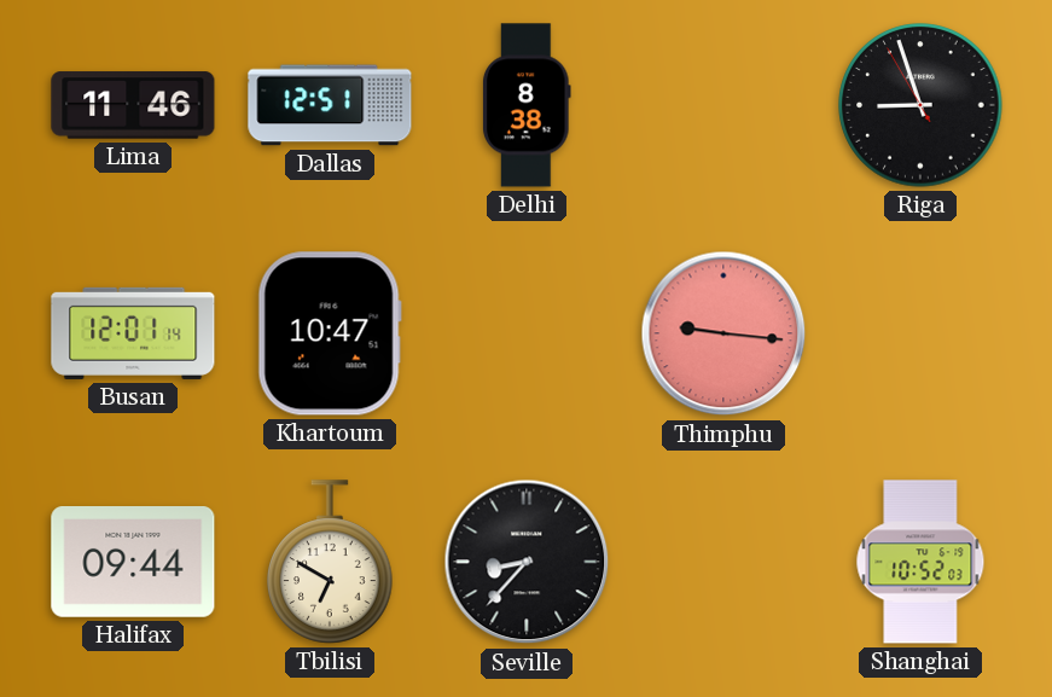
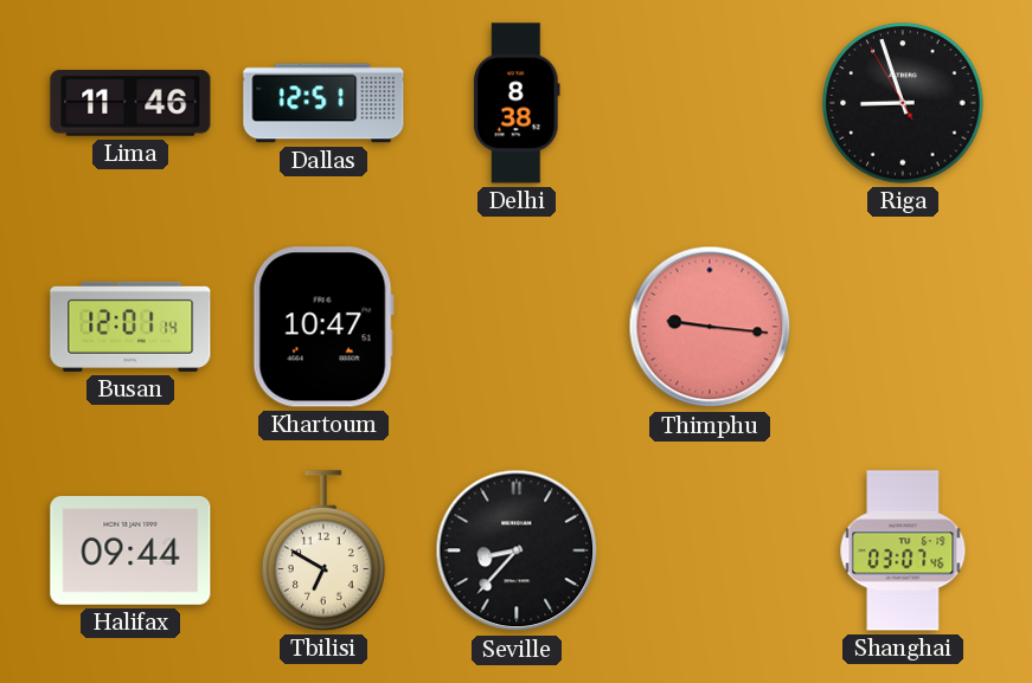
Shanghai: 10:52 -> 03:07 (903, 550)
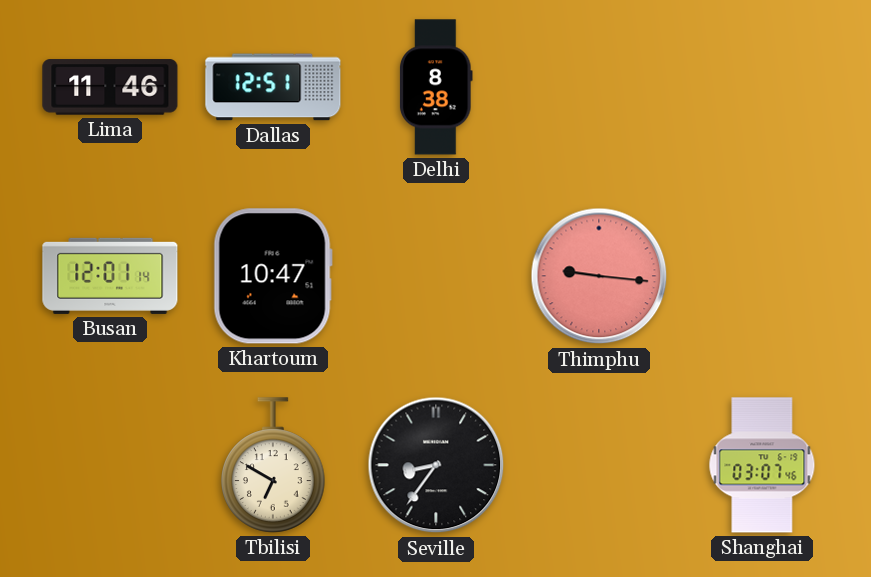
Riga: 8:56 -> none (903, 103)
Halifax: 09:44 -> none (130, 552)
Seville: 8:37 -> 8:36 (436, 465)
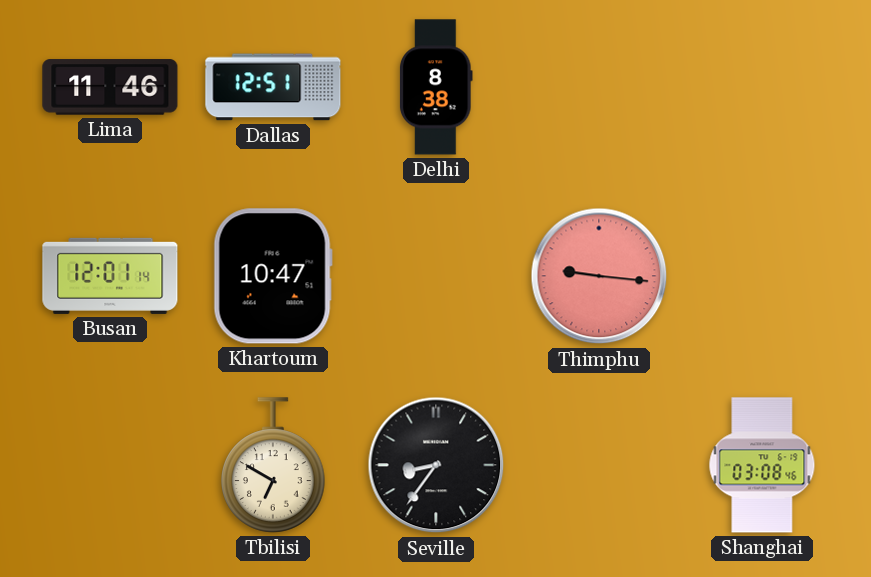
Shanghai: 03:07 -> 03:08 (762, 465)
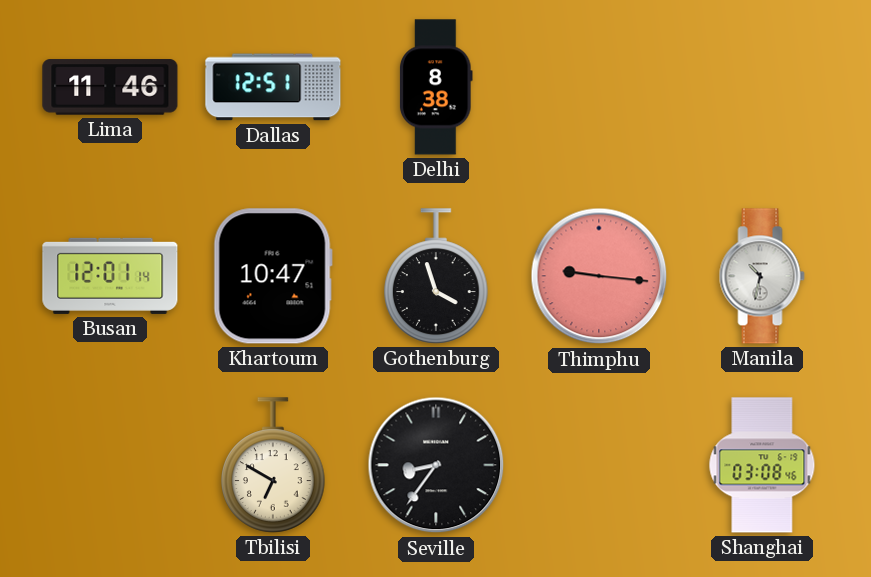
Gothenburg: none -> 3:57 (436, 276)
Manila: none -> 10:32 (762, 276)
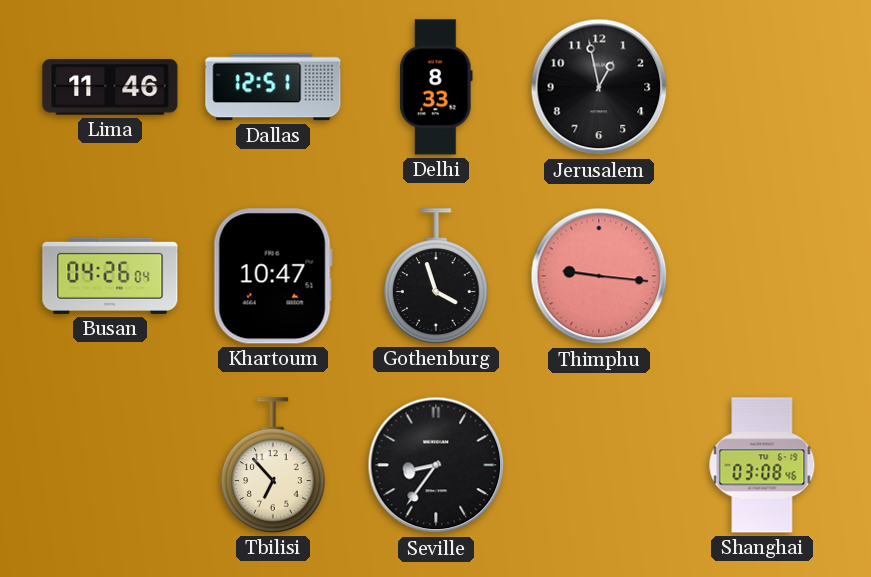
Delhi: 8:38 -> 8:33 (437, 87)
Jerusalem: none -> 12:58 (599, 87)
Busan: 12:01 -> 04:26 (110, 276)
Manila: 10:32 -> none (762, 276)
Tbilisi: 6:50 -> 6:53 (273, 465)
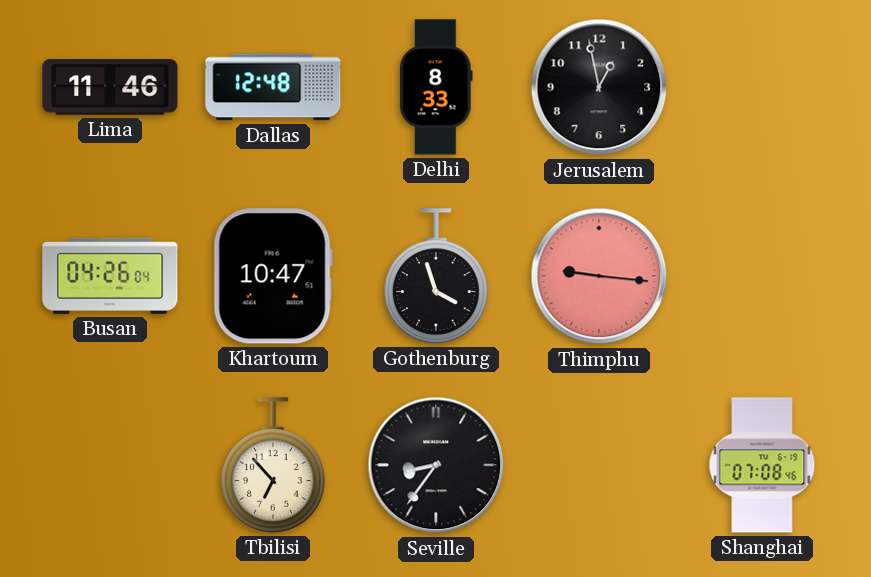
Dallas: 12:51 -> 12:48 (273, 87)
Shanghai: 03:08 -> 07:08 (762, 465)
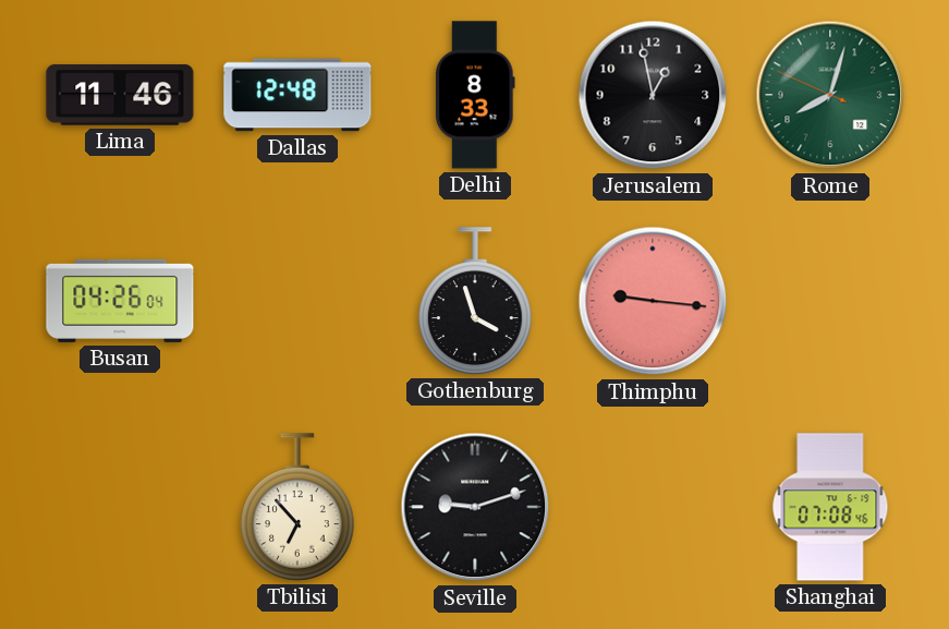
Rome: none -> 8:02 (830, 95)
Khartoum: 10:47 -> none (273, 276)
Seville: 8:36 -> 9:12 (475, 507)
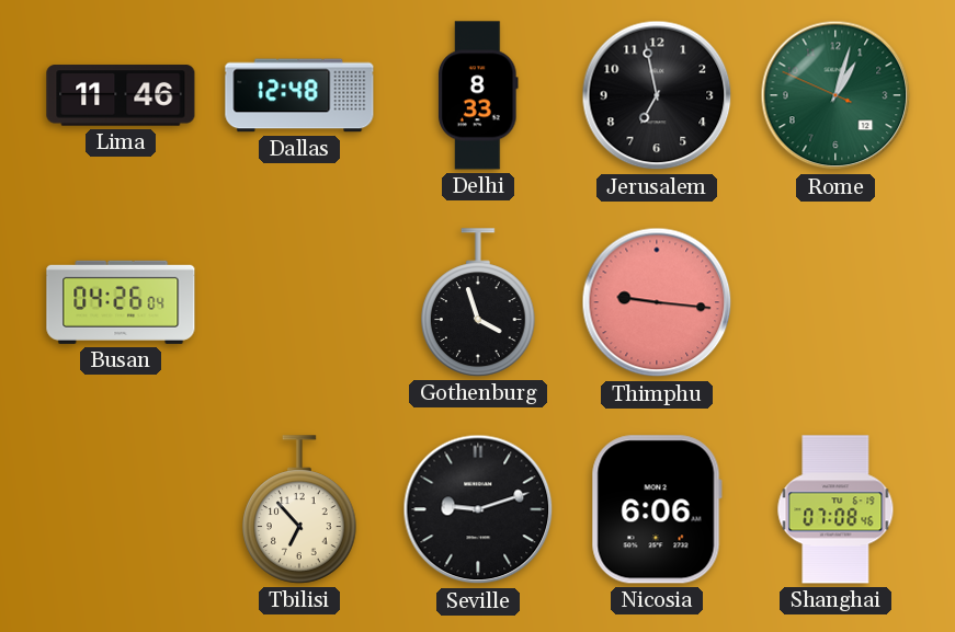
Jerusalem: 12:58 -> 6:58 (657, 95)
Rome: 8:02 -> 1:02 (835, 95)
Nicosia: none -> 6:06 (657, 509)
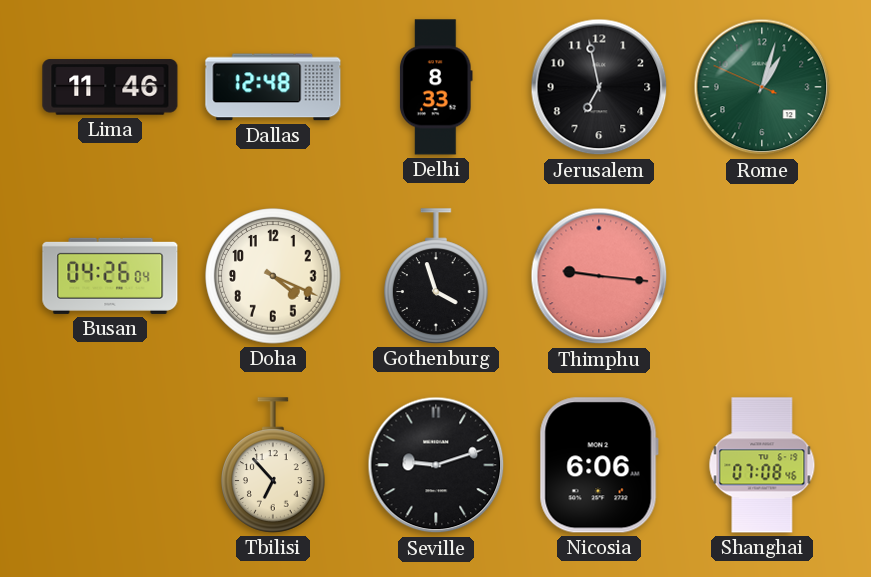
Doha: none -> 4:19 (273, 276)
